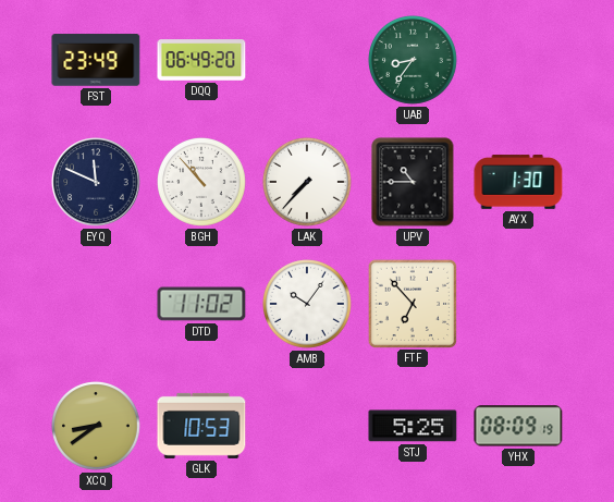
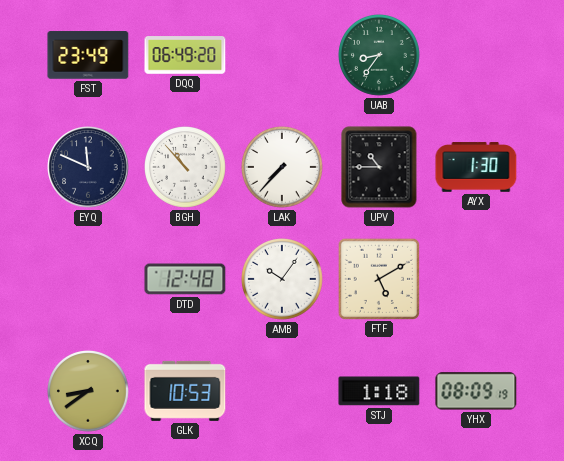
DTD: 11:02 -> 12:48 (185, 279)
FTF: 6:53 -> 5:10 (378, 278)
STJ: 5:25 -> 1:18 (379, 391)
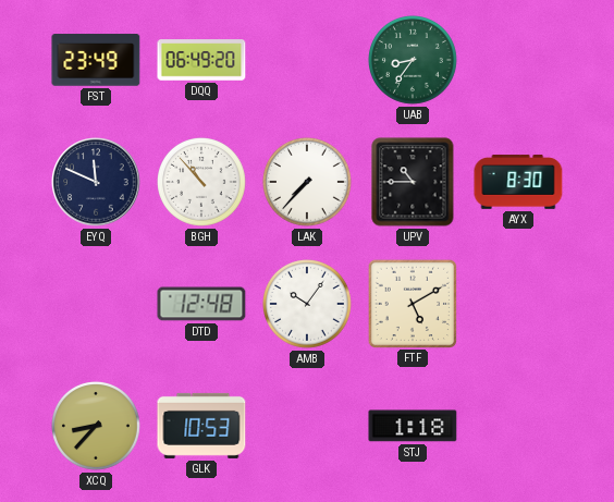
AYX: 1:30 -> 8:30 (518, 182)
XCQ: 8:39 -> 8:37 (97, 427)
YHX: 08:09 -> none (476, 391)
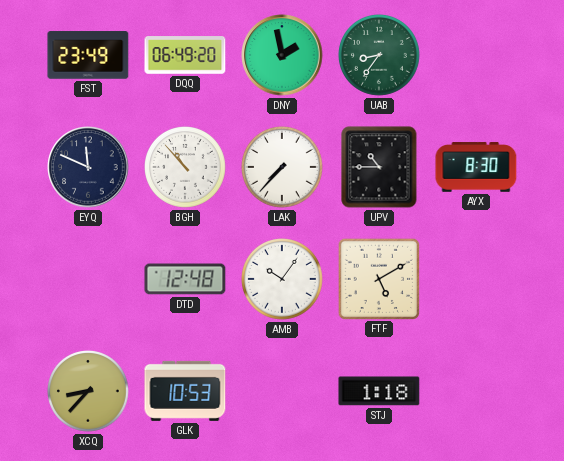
DNY: none -> 1:58 (282, 55)
